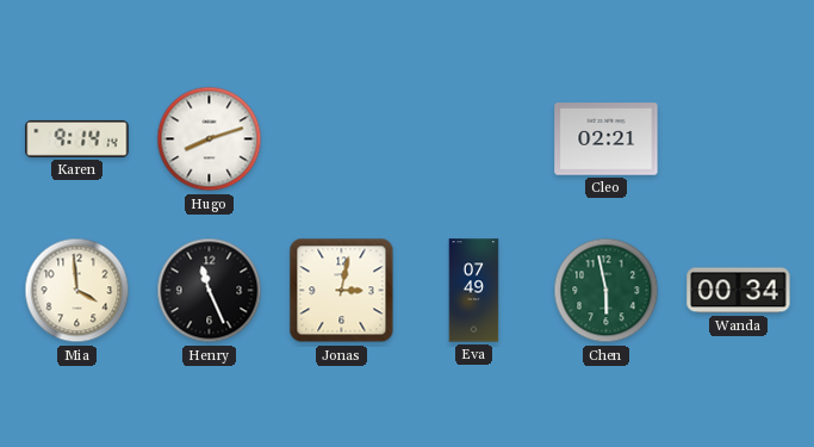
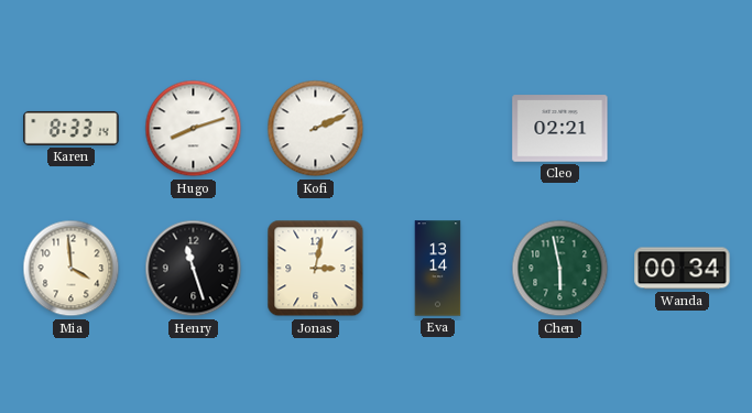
Karen: 9:14 -> 8:33 (72, 128)
Kofi: none -> 2:11 (316, 129)
Henry: 11:26 -> 11:27 (194, 269)
Eva: 07:49 -> 13:14 (438, 269)
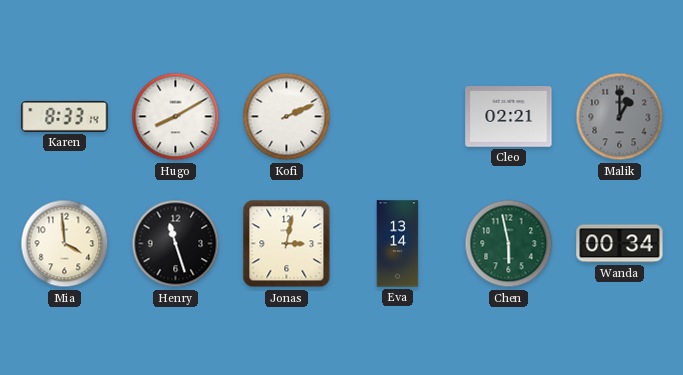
Hugo: 8:12 -> 8:10 (176, 117)
Malik: none -> 1:00 (620, 117)
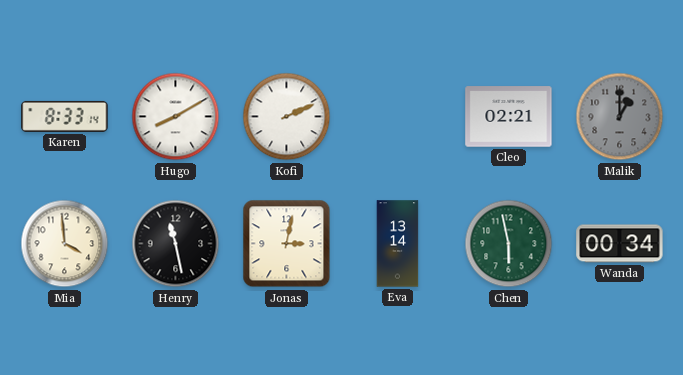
Henry: 11:27 -> 11:28 (176, 244)
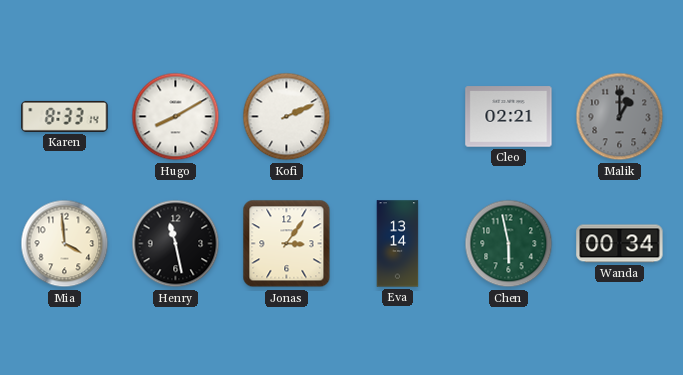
Jonas: 3:02 -> 3:06 (287, 244)
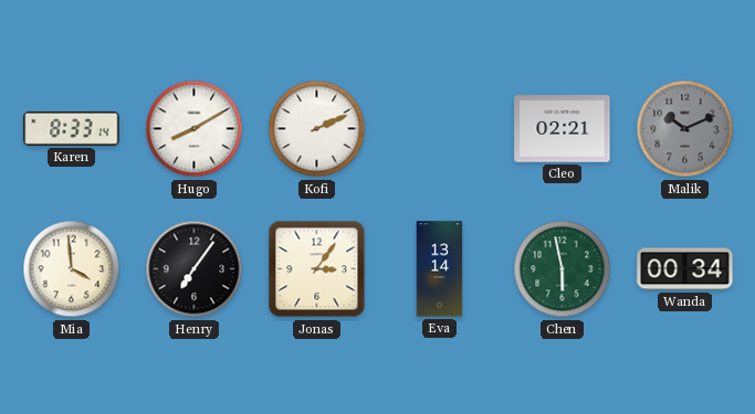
Malik: 1:00 -> 10:11 (685, 129)
Henry: 11:28 -> 7:06 (195, 269)
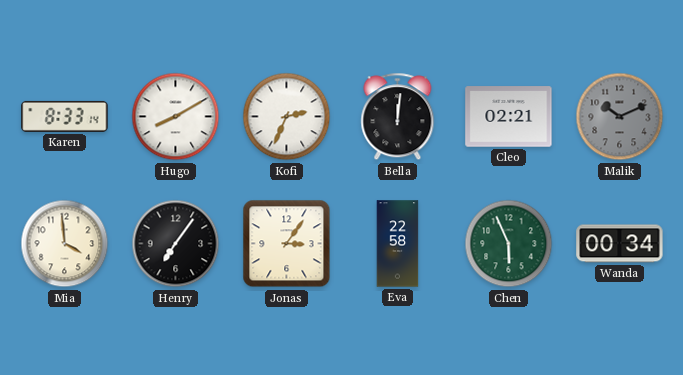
Kofi: 2:11 -> 2:34 (287, 117)
Bella: none -> 12:01 (398, 117)
Eva: 13:14 -> 22:58 (398, 244)
Chen: 5:58 -> 5:56 (509, 244)
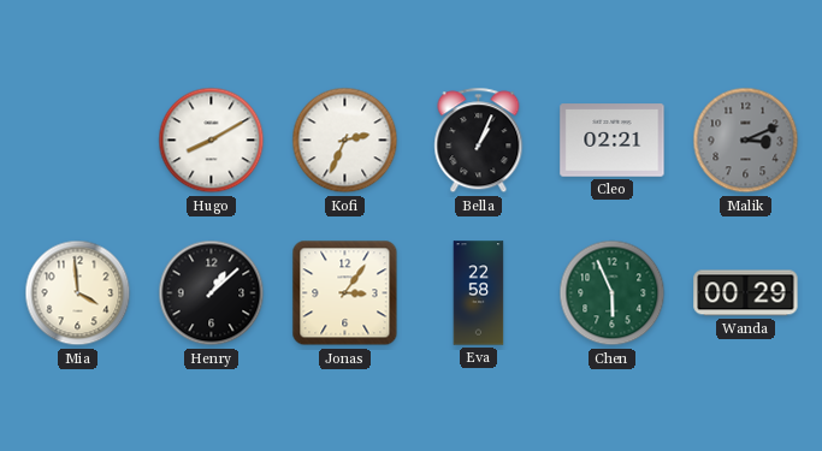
Karen: 8:33 -> none (65, 116)
Bella: 12:01 -> 1:04 (479, 141)
Malik: 10:11 -> 3:11 (746, 141)
Henry: 7:06 -> 1:08 (212, 293)
Wanda: 00:34 -> 00:29 (746, 293)
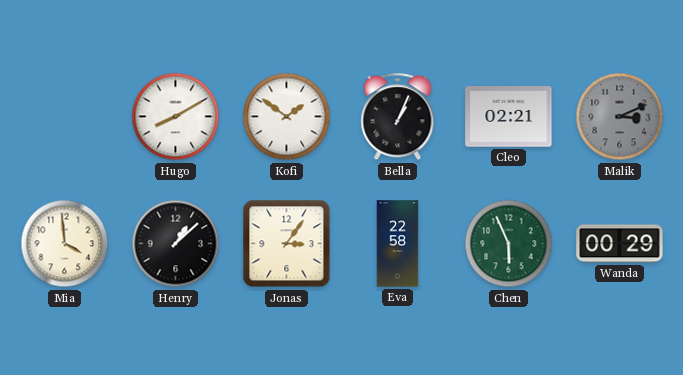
Kofi: 2:34 -> 1:51 (287, 117)
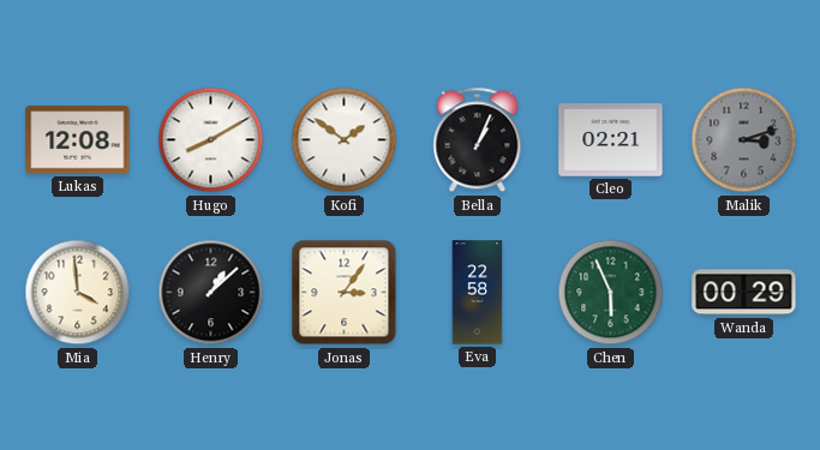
Lukas: none -> 12:08 (78, 140)
Malik: 3:11 -> 3:12 (744, 140)
